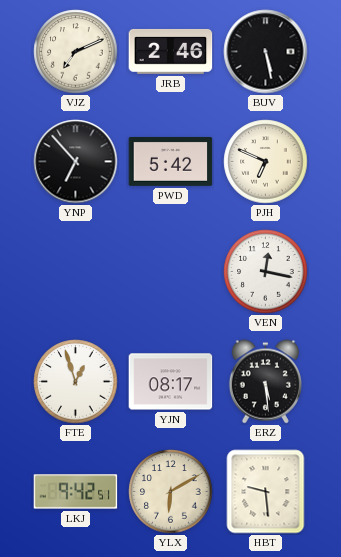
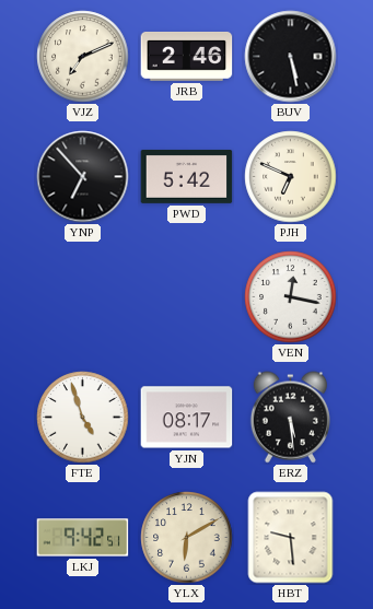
FTE: 12:57 -> 4:57 (83, 418)
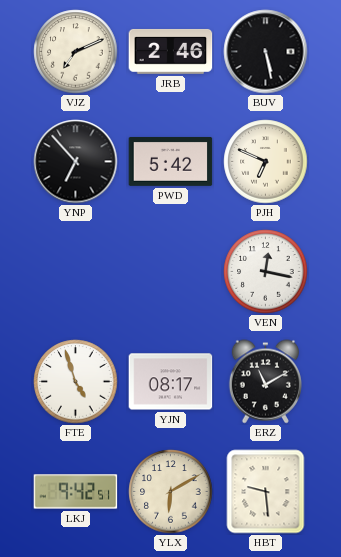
ERZ: 5:29 -> 11:10 (265, 382)
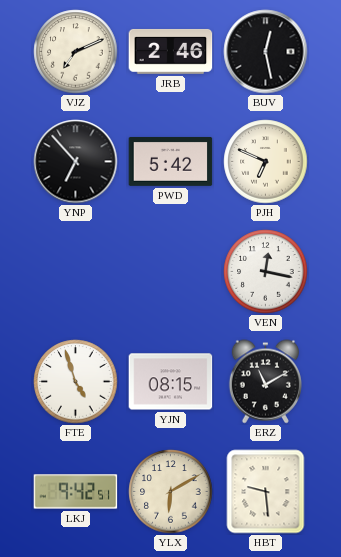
BUV: 5:28 -> 12:28 (266, 52)
YJN: 08:17 -> 08:15 (171, 382)
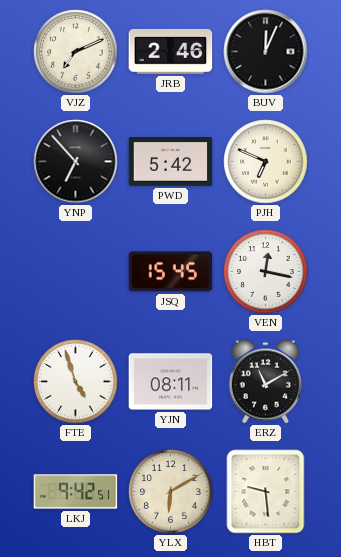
BUV: 12:28 -> 12:04 (266, 52)
JSQ: none -> 15:45 (171, 272)
YJN: 08:15 -> 08:11 (171, 382)
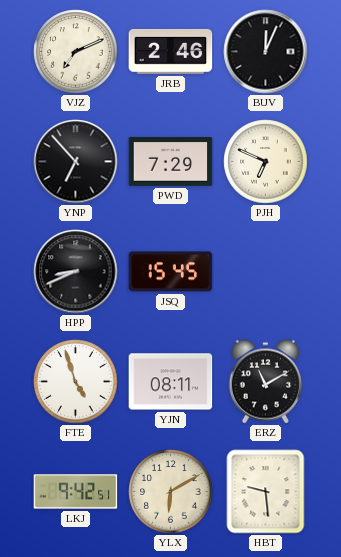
PWD: 5:42 -> 7:29 (171, 161)
HPP: none -> 8:41 (76, 272)
VEN: 12:17 -> none (266, 272)
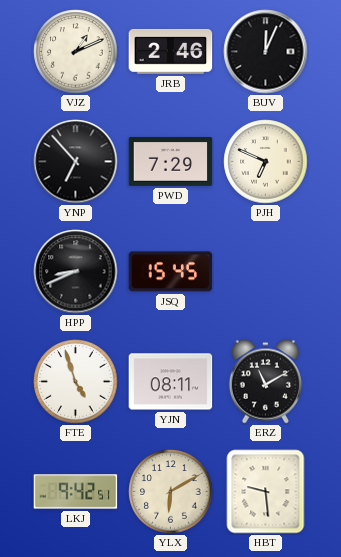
VJZ: 7:11 -> 1:11 (76, 52)
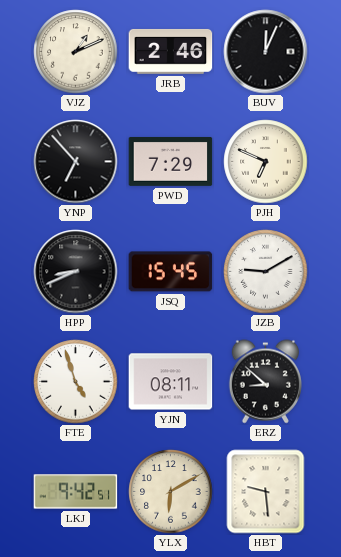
JZB: none -> 9:10 (266, 272)
ERZ: 11:10 -> 8:52 (265, 382)
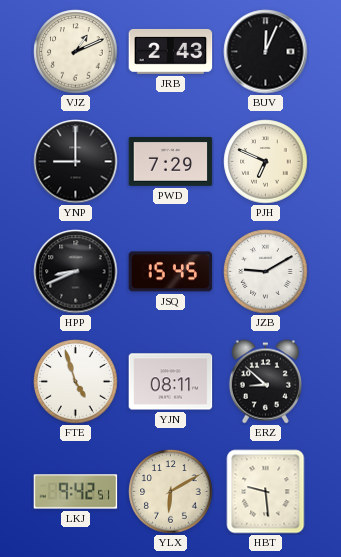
JRB: 2:46 -> 2:43 (171, 51)
YNP: 6:53 -> 9:00 (76, 162)
